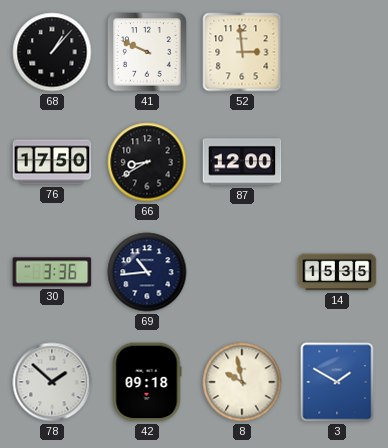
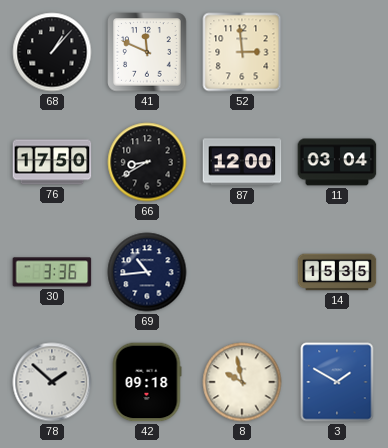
41: 9:49 -> 11:49 (147, 52)
11: none -> 03:04 (337, 162)
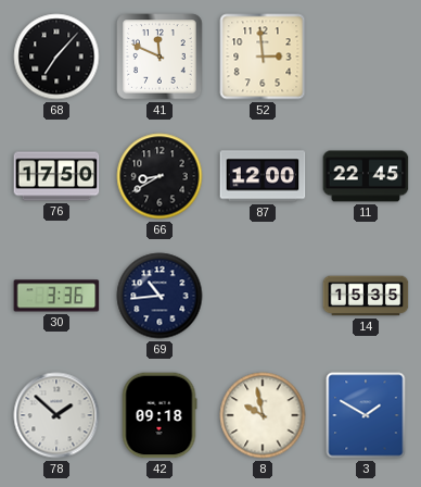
68: 1:07 -> 7:07 (56, 57)
11: 03:04 -> 22:45 (366, 176)
